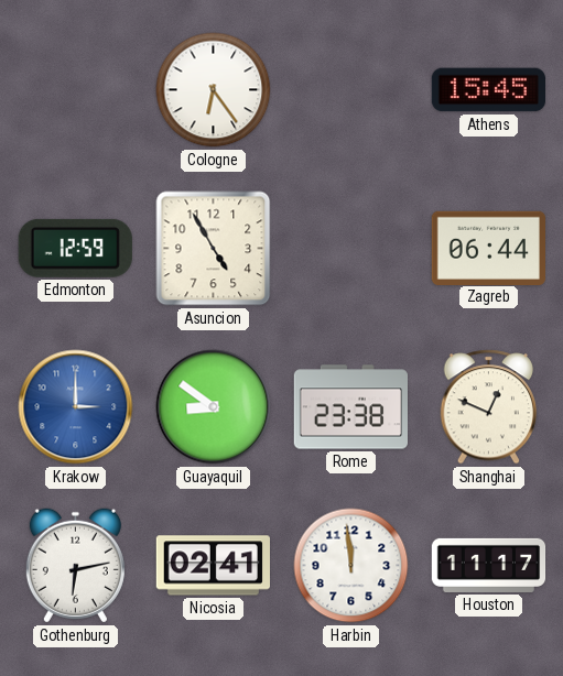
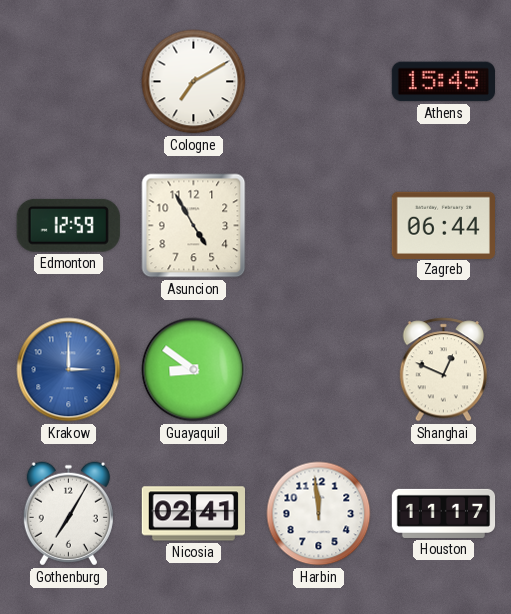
Cologne: 6:24 -> 7:10 (194, 82)
Rome: 23:38 -> none (350, 407)
Gothenburg: 6:13 -> 7:05 (68, 514)
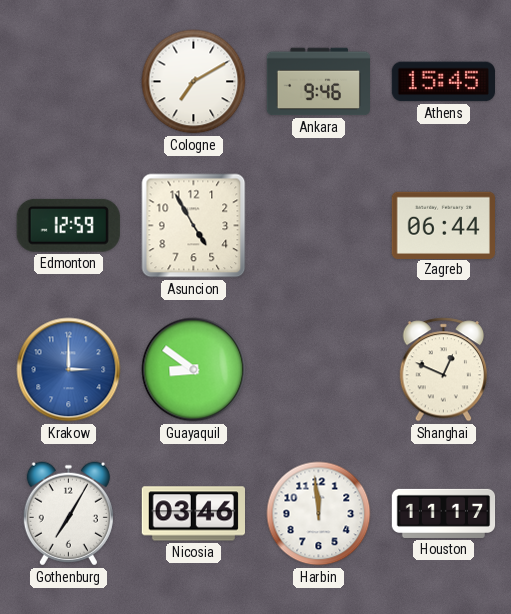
Ankara: none -> 9:46 (318, 82)
Nicosia: 02:41 -> 03:46 (193, 514)
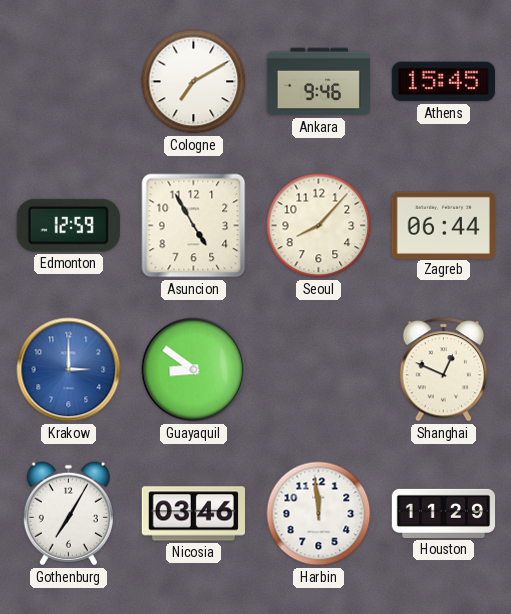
Seoul: none -> 8:07 (319, 226)
Houston: 11:17 -> 11:29 (444, 513)
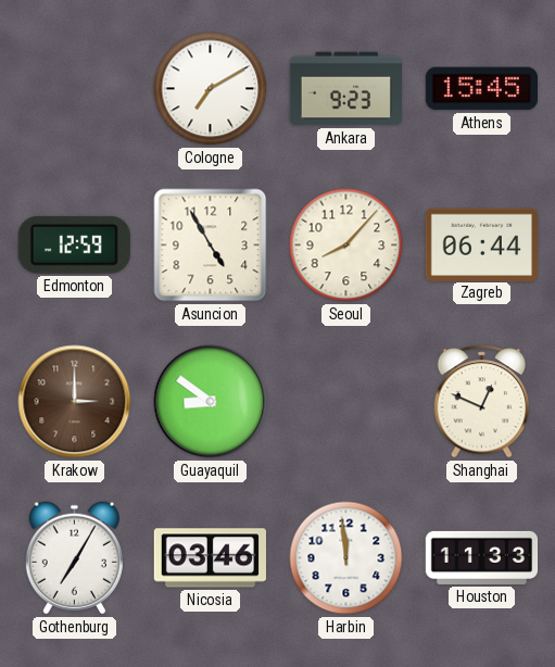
Ankara: 9:46 -> 9:23 (345, 89)
Krakow dial: blue -> brown (75, 402)
Houston: 11:29 -> 11:33 (482, 557)
